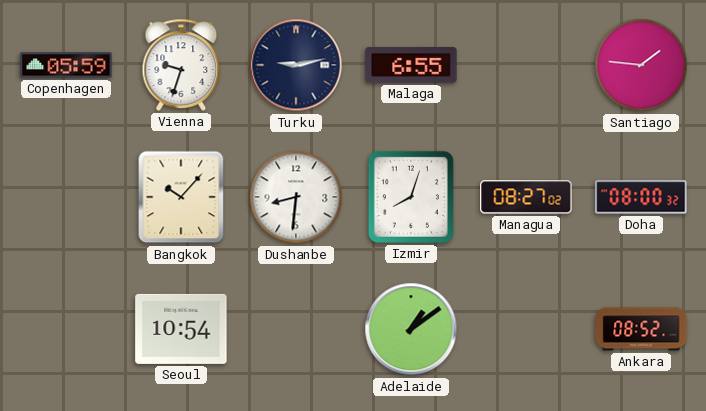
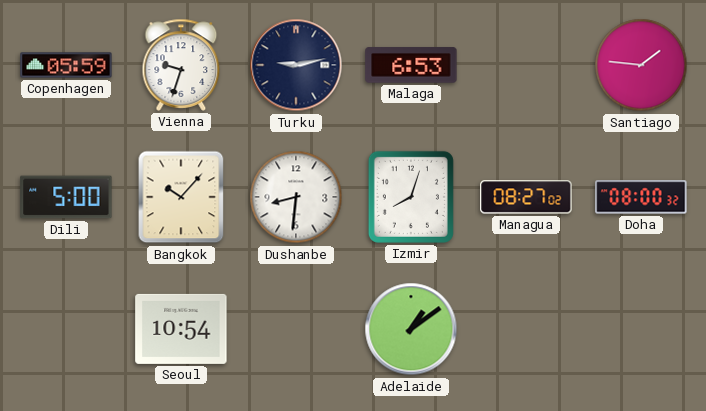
Malaga: 6:55 -> 6:53 (411, 65)
Dili: none -> 5:00 (66, 197)
Ankara: 08:52 -> none (641, 329)
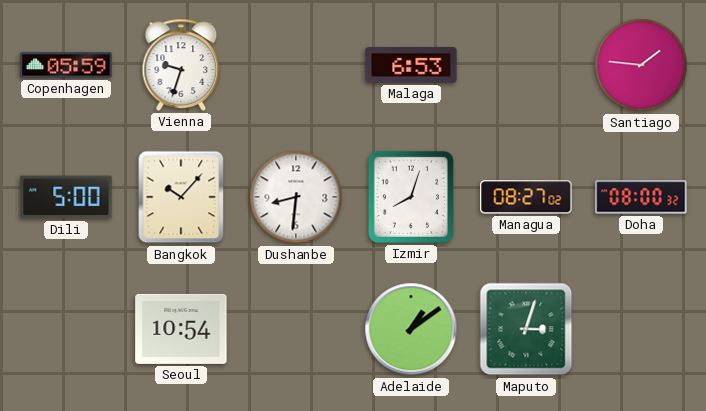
Turku: 9:13 -> none (296, 65)
Maputo: none -> 3:03 (526, 329)
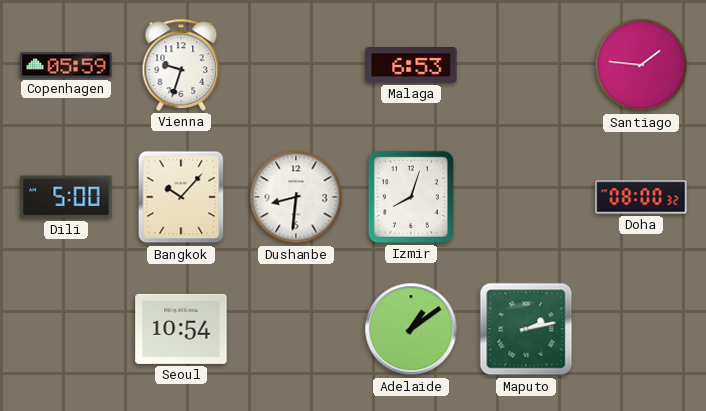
Managua: 08:27 -> none (526, 197)
Maputo: 3:03 -> 2:13 (526, 329)
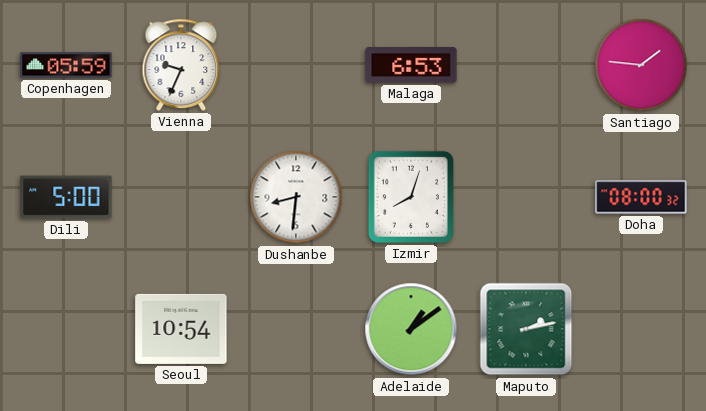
Vienna: 9:33 -> 9:34 (181, 65)
Bangkok: 10:07 -> none (181, 197)
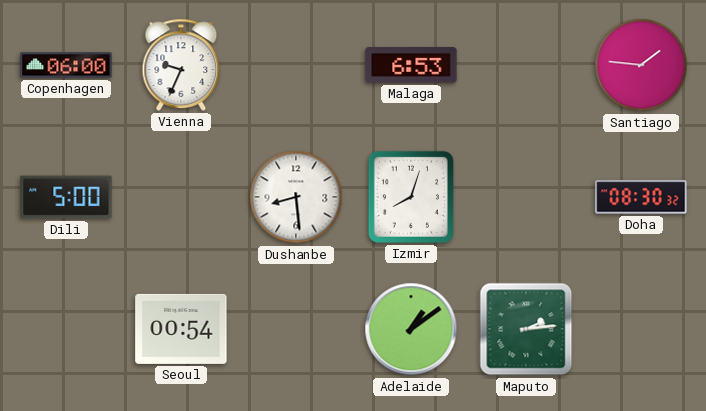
Copenhagen: 05:59 -> 06:00 (66, 65)
Dushanbe: 8:31 -> 8:29 (296, 197)
Doha: 08:00 -> 08:30 (641, 197)
Seoul: 10:54 -> 00:54 (181, 329)
Maputo: 2:13 -> 2:14 (526, 329)
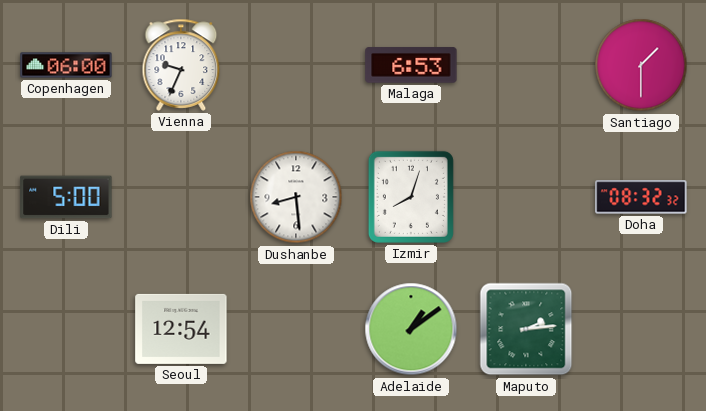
Santiago: 1:46 -> 1:30 (641, 65)
Doha: 08:30 -> 08:32 (641, 197)
Seoul: 00:54 -> 12:54 (181, 329)
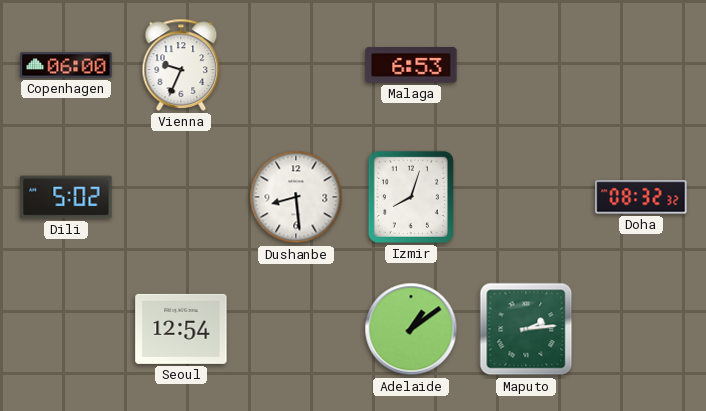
Santiago: 1:30 -> none (641, 65)
Dili: 5:00 -> 5:02 (66, 197)
